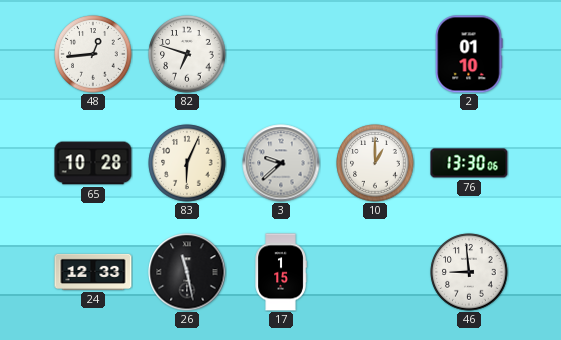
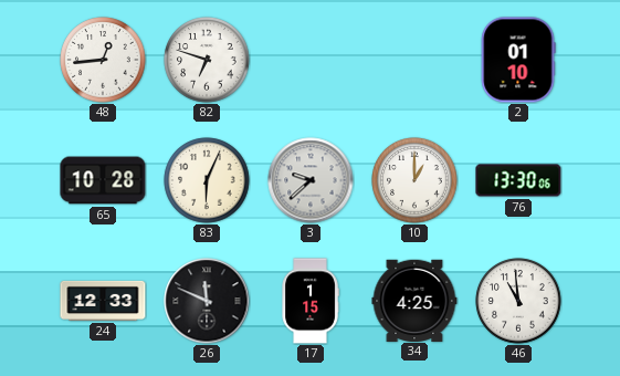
26: 11:28 -> 11:49 (207, 301)
34: none -> 4:25 (414, 300)
46: 8:59 -> 10:59 (518, 301)
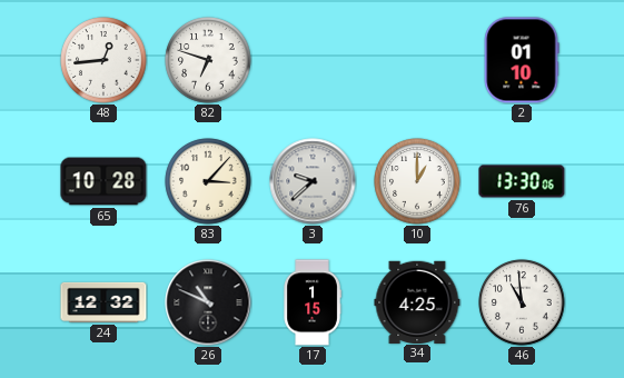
83: 6:04 -> 3:07 (208, 181)
24: 12:33 -> 12:32 (103, 302)
26: 11:49 -> 10:49 (208, 302)
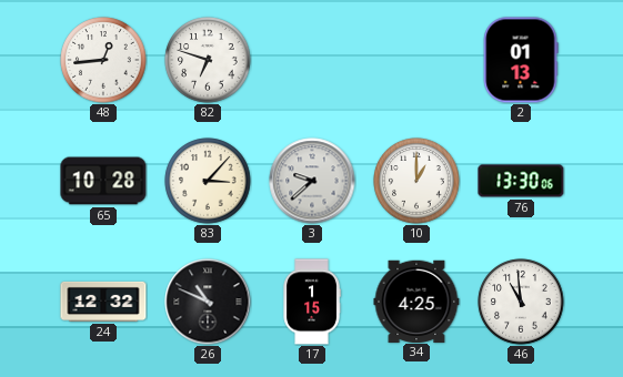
2: 01:10 -> 01:13 (521, 60)
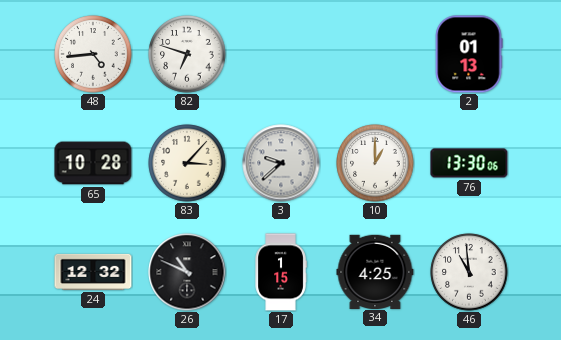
48: 12:44 -> 4:44 (93, 54)
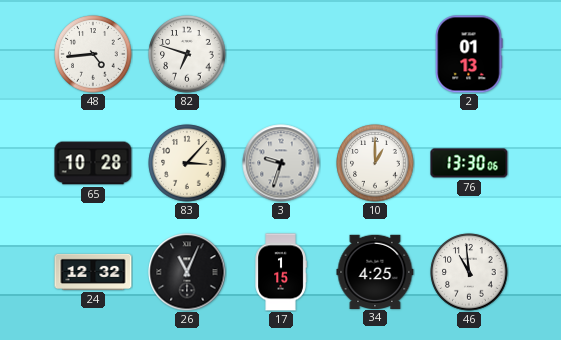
3: 9:38 -> 9:33 (281, 163)
26: 10:49 -> 11:04 (187, 272)
